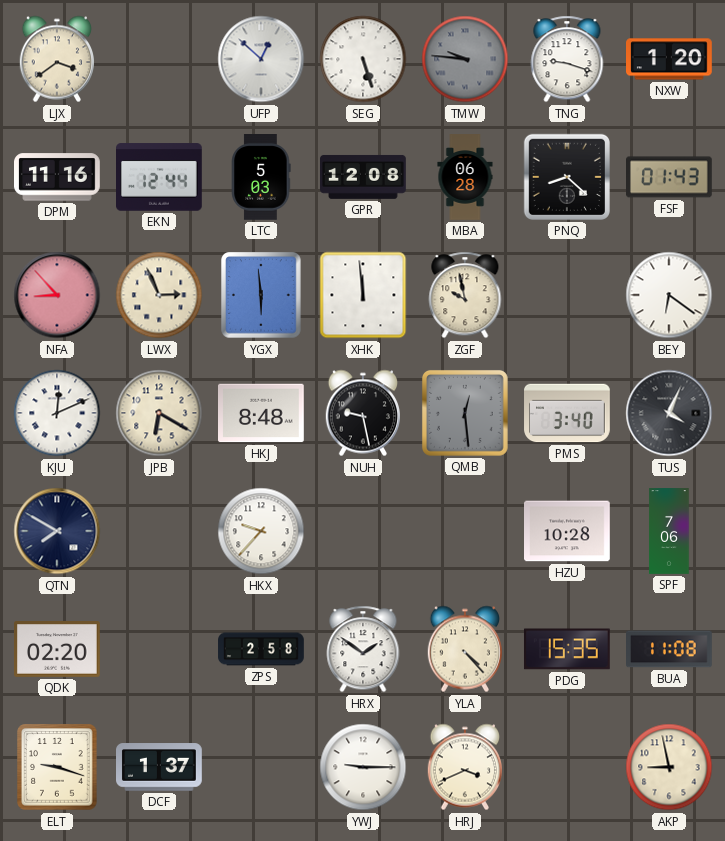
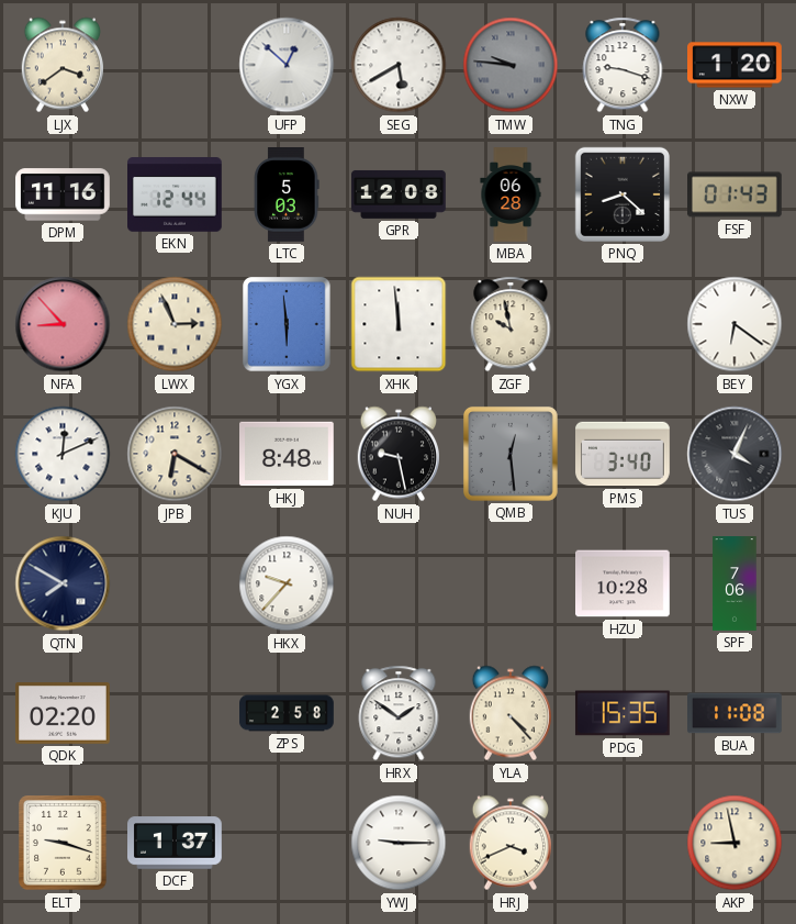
SEG: 5:27 -> 5:40 (399, 65)
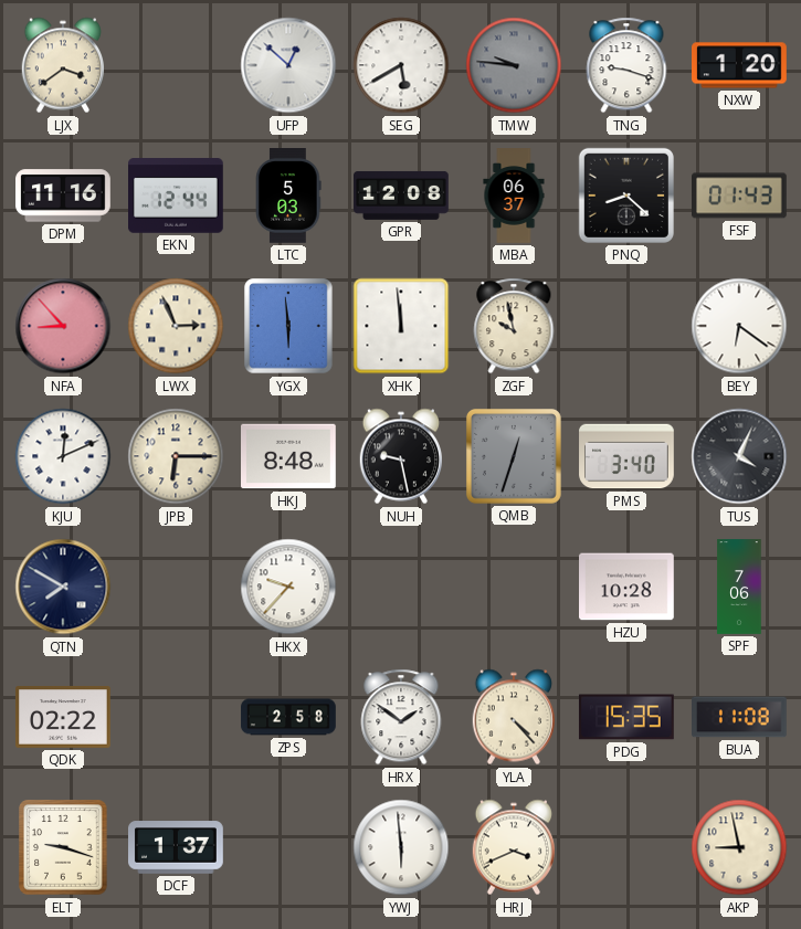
MBA: 06:28 -> 06:37 (514, 196)
JPB: 6:20 -> 6:15 (176, 456)
QMB: 12:29 -> 12:33 (514, 456)
QDK: 02:20 -> 02:22 (64, 718)
YWJ: 9:15 -> 5:59 (401, 847)
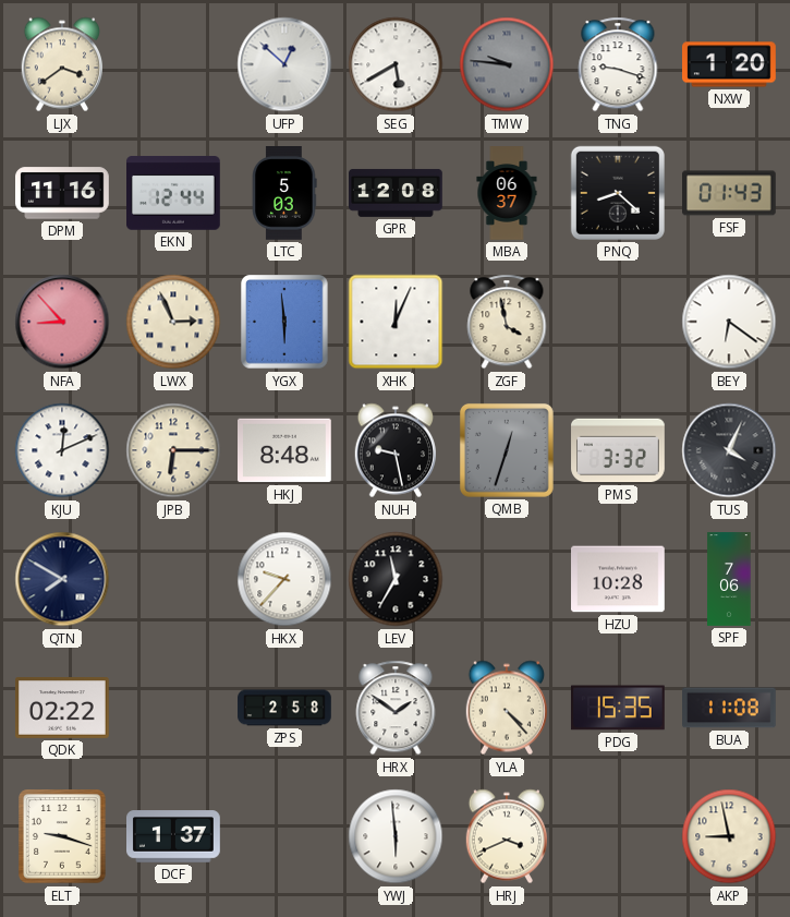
XHK: 11:59 -> 12:04 (396, 322)
ZGF: 9:58 -> 3:58 (507, 322)
PMS: 3:40 -> 3:32 (618, 450)
LEV: none -> 11:35 (396, 579)
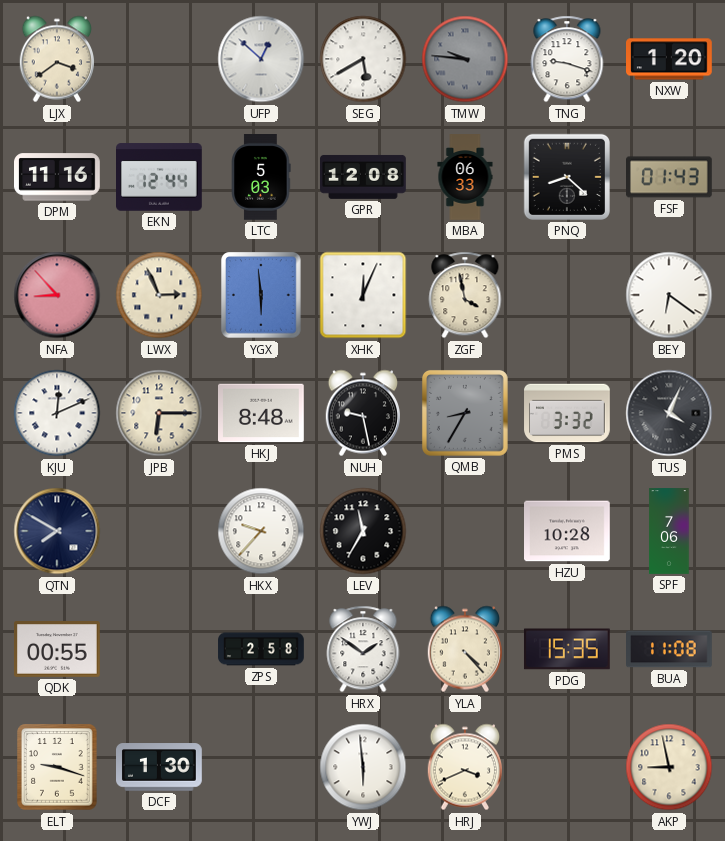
MBA: 06:37 -> 06:33 (465, 177)
QMB: 12:33 -> 8:35 (465, 413)
QDK: 02:22 -> 00:55 (58, 650)
DCF: 1:37 -> 1:30 (160, 767)
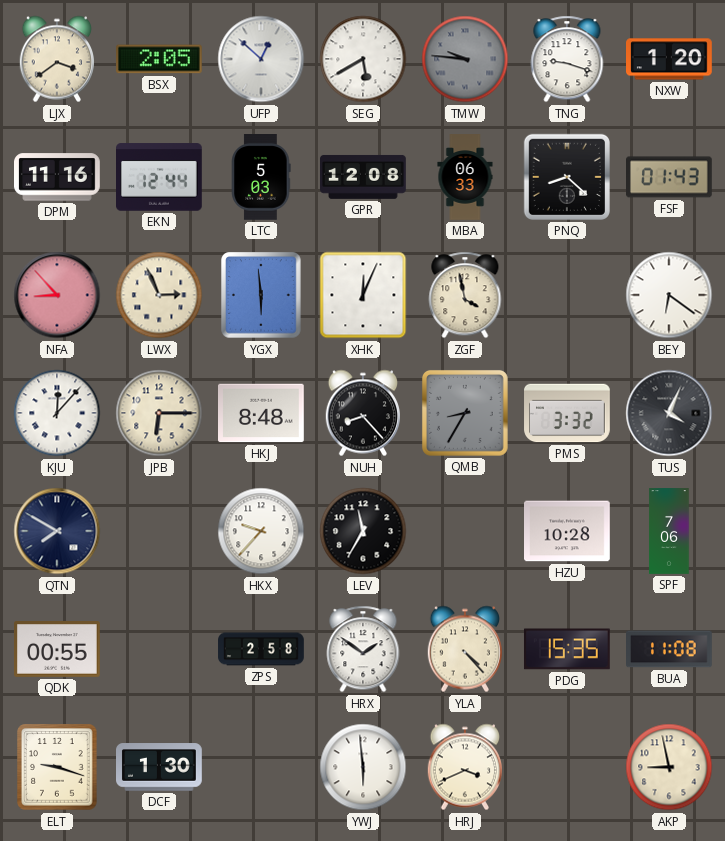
BSX: none -> 2:05 (160, 59)
KJU: 12:11 -> 12:07 (57, 413)
NUH: 9:28 -> 8:23 (362, 413)
